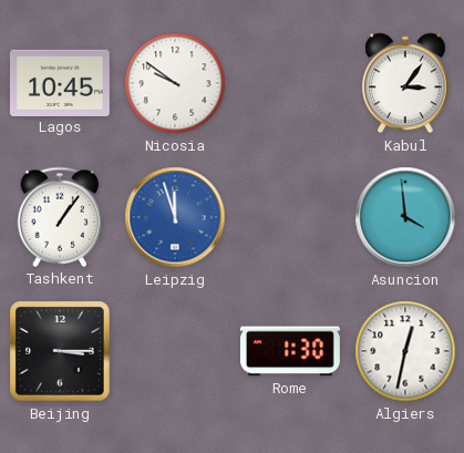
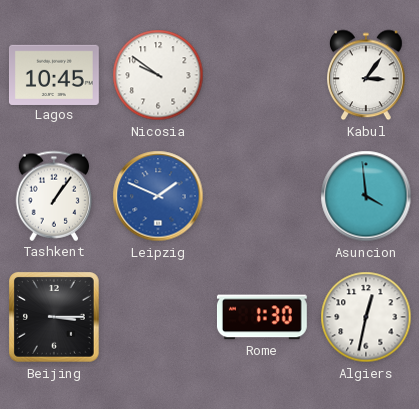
Leipzig: 11:57 -> 1:49 (158, 196)
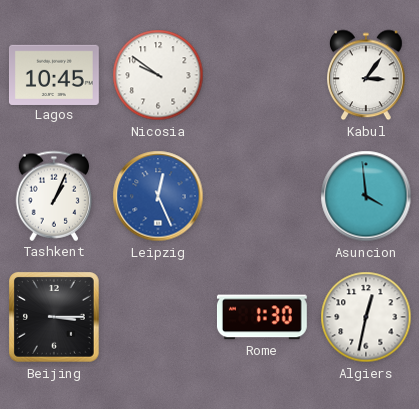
Tashkent: 1:06 -> 1:04 (54, 196)
Leipzig: 1:49 -> 12:26 (158, 196)
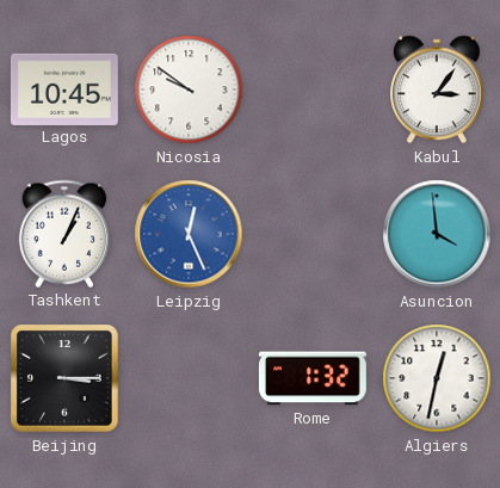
Rome: 1:30 -> 1:32 (313, 378)
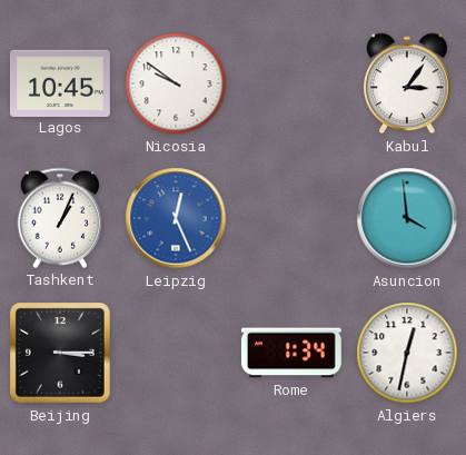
Rome: 1:32 -> 1:34 (291, 353)
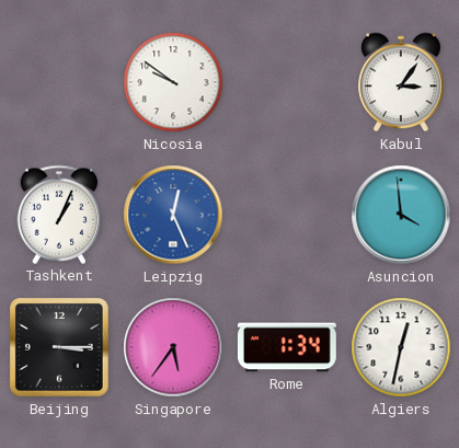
Lagos: 10:45 -> none (60, 82)
Singapore: none -> 5:36 (173, 347)
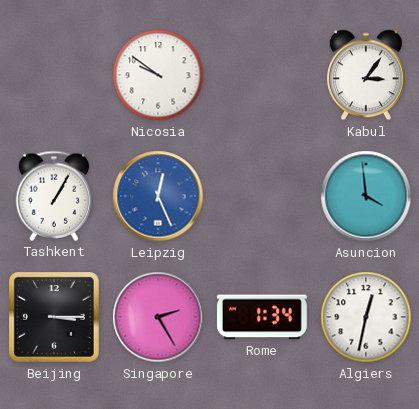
Tashkent: 1:04 -> 1:05 (54, 196)
Singapore: 5:36 -> 2:25 (158, 317)
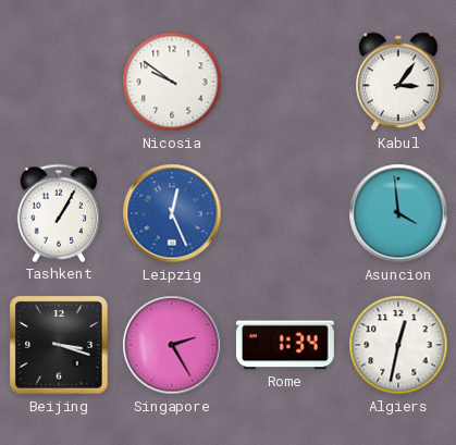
Beijing: 3:15 -> 3:18 (60, 346)
